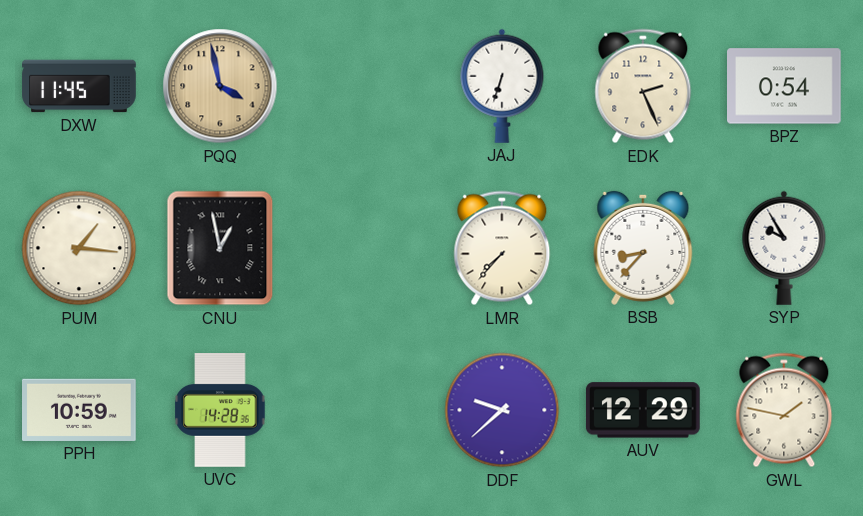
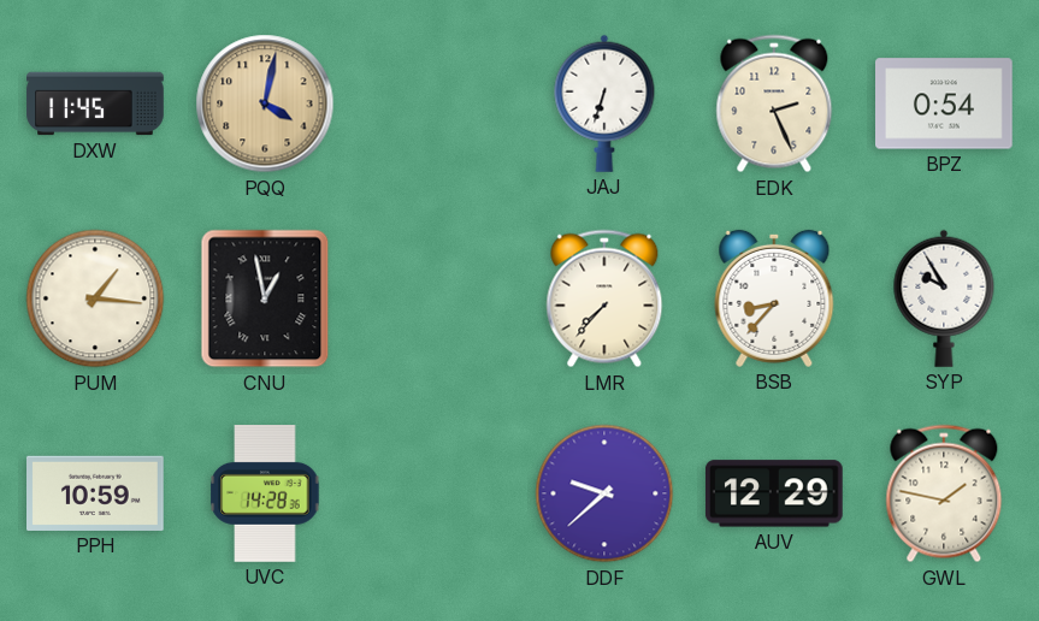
PQQ: 3:58 -> 4:02 (265, 103)
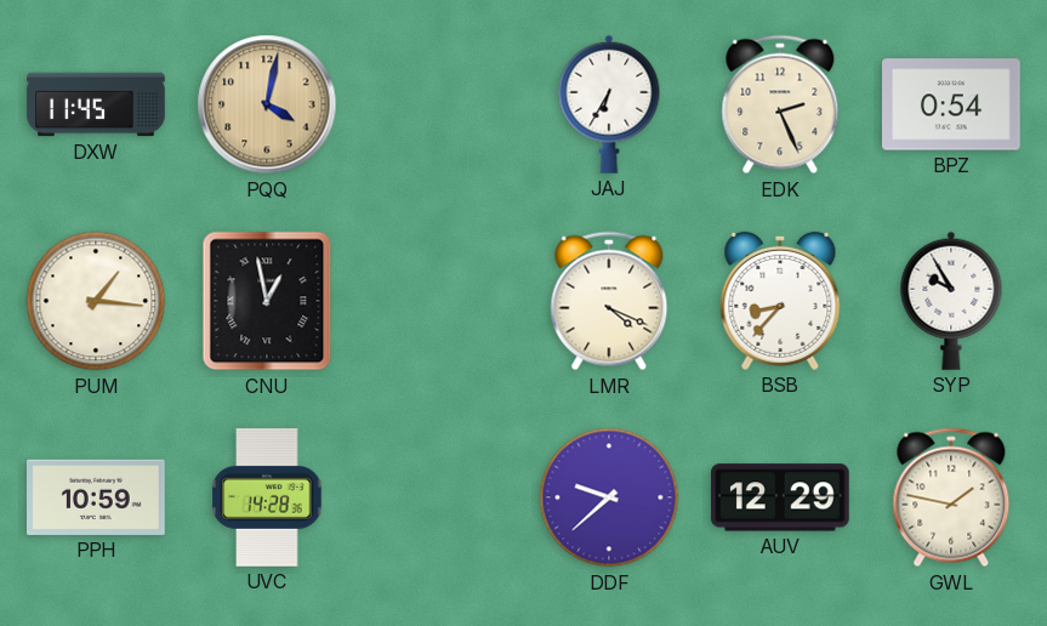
JAJ: 6:33 -> 6:35 (609, 104)
LMR: 7:37 -> 4:19 (609, 301)
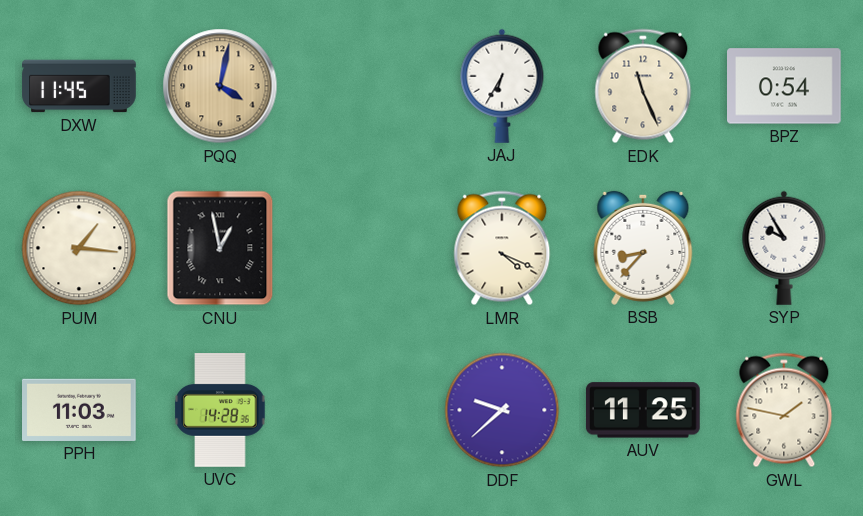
EDK: 2:26 -> 11:26 (643, 86)
PPH: 10:59 -> 11:03 (80, 410)
AUV: 12:29 -> 11:25 (643, 410)
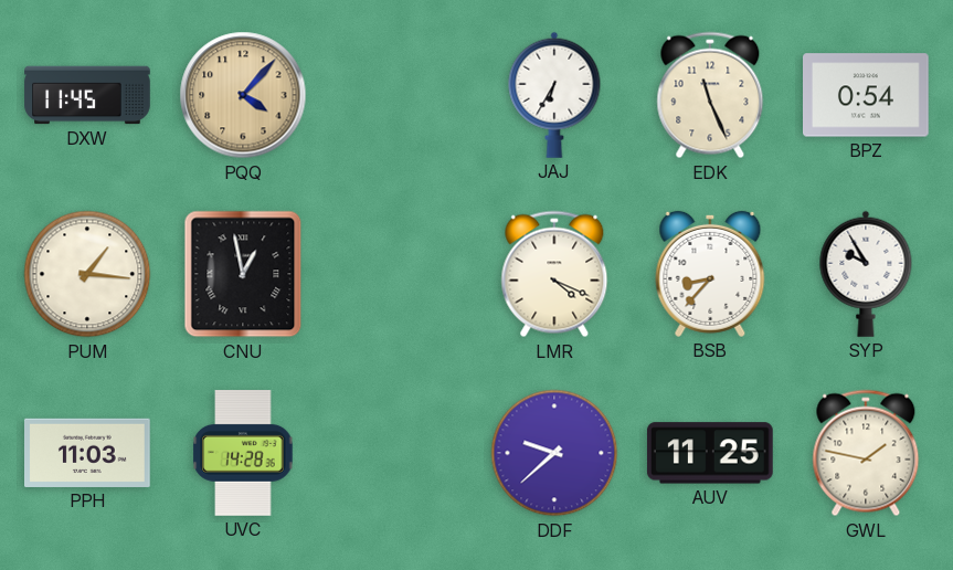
PQQ: 4:02 -> 4:07 (243, 95)
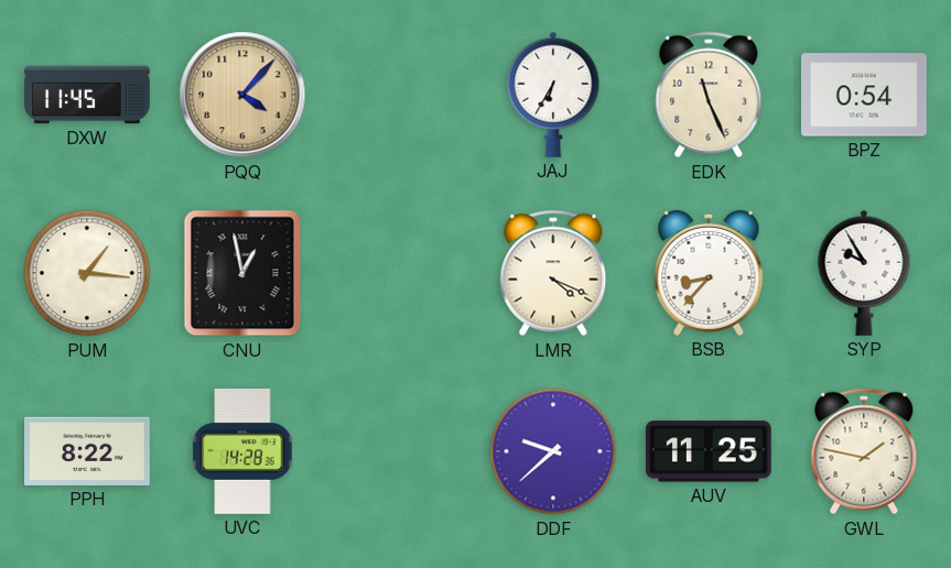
PPH: 11:03 -> 8:22 (88, 451)
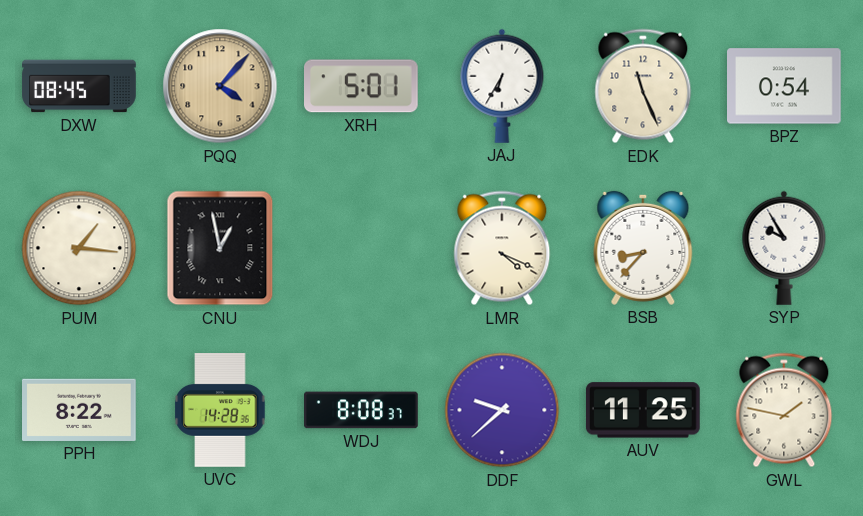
DXW: 11:45 -> 08:45 (79, 86)
XRH: none -> 5:01 (362, 86)
WDJ: none -> 8:08 (361, 410)
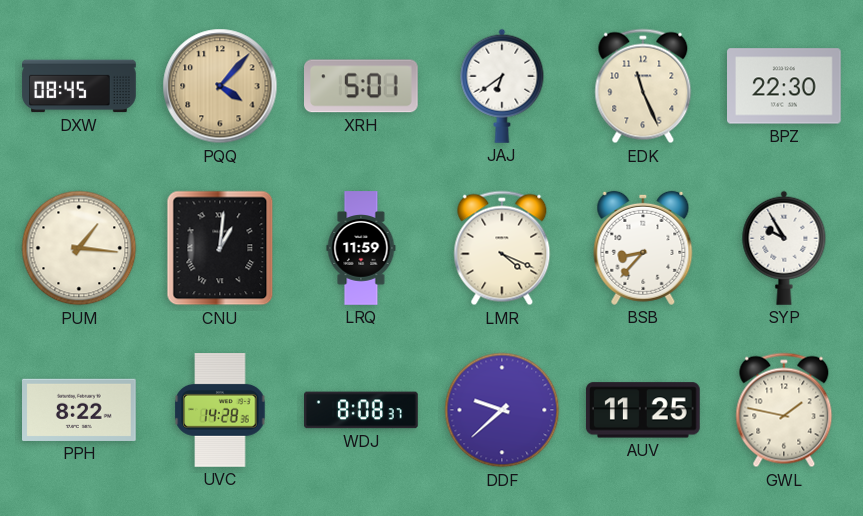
JAJ: 6:35 -> 6:39 (502, 86)
BPZ: 0:54 -> 22:30 (785, 86)
CNU: 12:58 -> 1:01 (220, 248)
LRQ: none -> 11:59 (361, 248)
